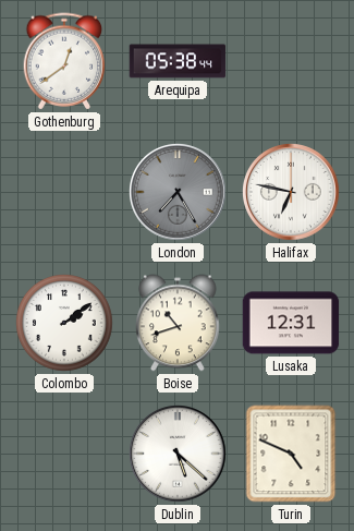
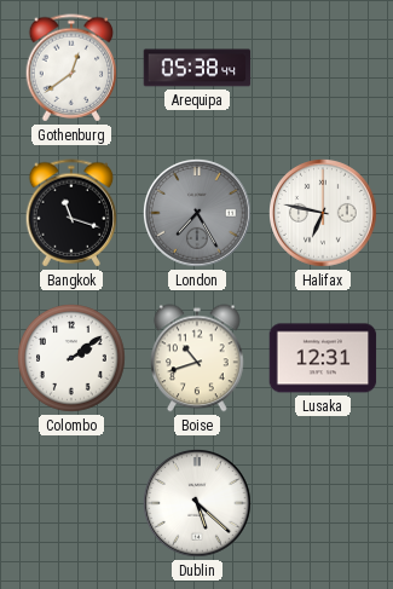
Bangkok: none -> 11:18 (71, 213)
Turin: 4:49 -> none (291, 454)
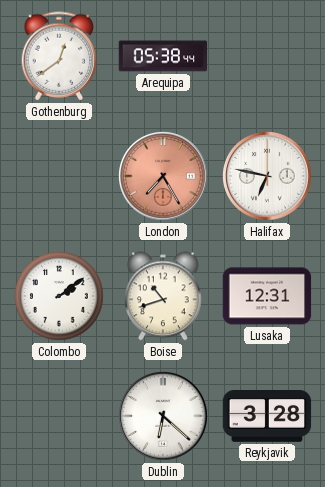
Bangkok: 11:18 -> none (71, 213)
London dial: grey -> salmon (164, 177)
Dublin: 5:22 -> 6:22 (164, 417)
Reykjavik: none -> 3:28 (267, 417)
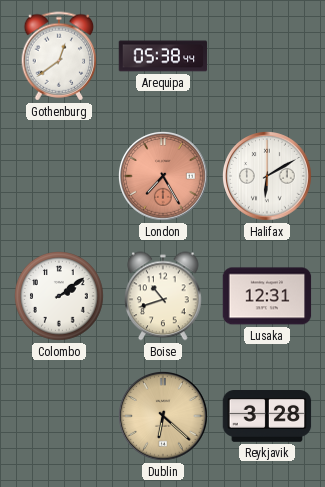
Halifax: 6:47 -> 6:10 (268, 177)
Dublin dial: white -> champagne (164, 417)
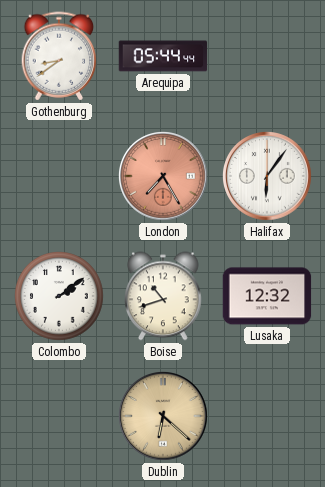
Gothenburg: 12:39 -> 8:39 (59, 56)
Arequipa: 05:38 -> 05:44 (163, 56)
Halifax: 6:10 -> 6:06 (268, 177)
Lusaka: 12:31 -> 12:32 (267, 296)
Reykjavik: 3:28 -> none (267, 417)
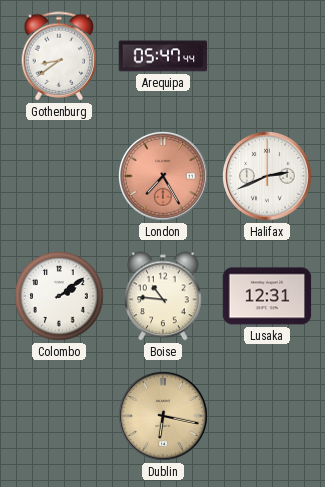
Arequipa: 05:44 -> 05:47 (163, 56)
Halifax: 6:06 -> 2:41 (268, 177)
Boise: 10:42 -> 10:46 (164, 296)
Lusaka: 12:32 -> 12:31 (267, 296)
Dublin: 6:22 -> 6:17 (164, 417)
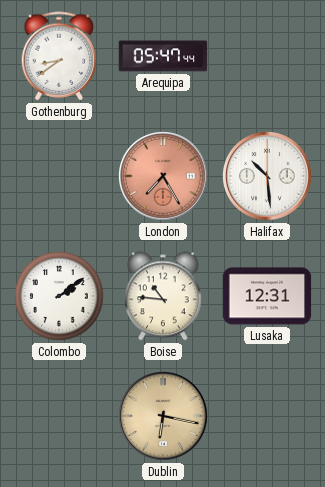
Halifax: 2:41 -> 10:29 (268, 177)
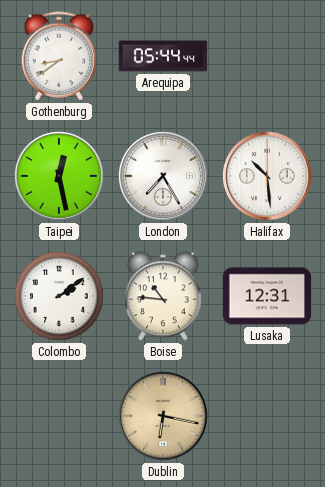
Arequipa: 05:47 -> 05:44 (163, 56)
Taipei: none -> 12:28 (60, 177)
London dial: salmon -> white (164, 177)
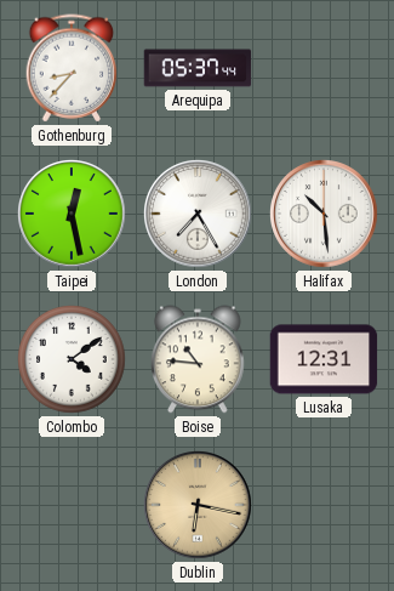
Gothenburg: 8:39 -> 8:37 (72, 68)
Arequipa: 05:44 -> 05:37 (198, 68)
Colombo: 2:09 -> 4:09 (73, 360)
